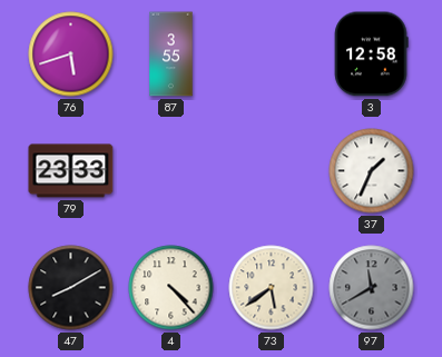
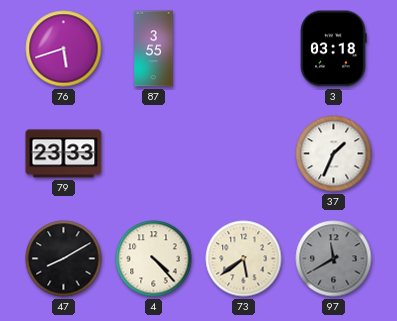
3: 12:58 -> 03:18 (333, 49)
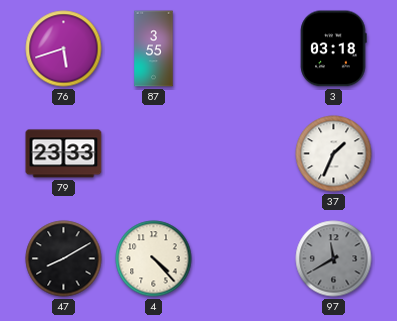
73: 5:39 -> none (244, 259)
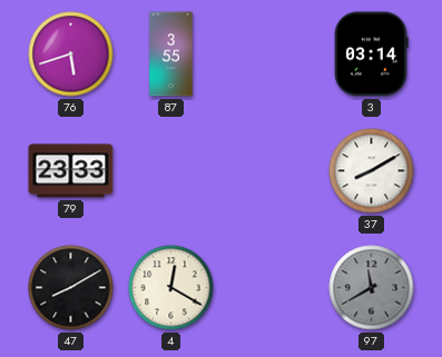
3: 03:18 -> 03:14 (371, 54)
37: 1:34 -> 8:10 (372, 171)
4: 4:23 -> 12:20 (171, 288)
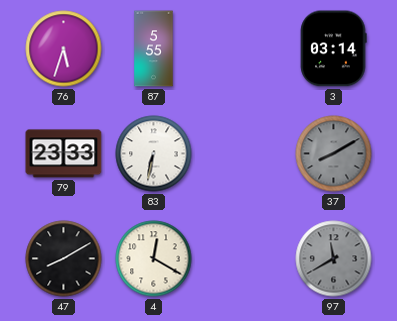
76: 5:42 -> 5:33 (64, 49)
87: 3:55 -> 5:55 (154, 49)
83: none -> 6:32 (154, 154)
37 dial: white -> grey (334, 154)
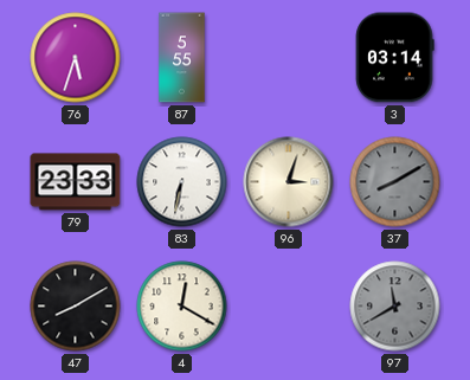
96: none -> 3:03 (289, 182)
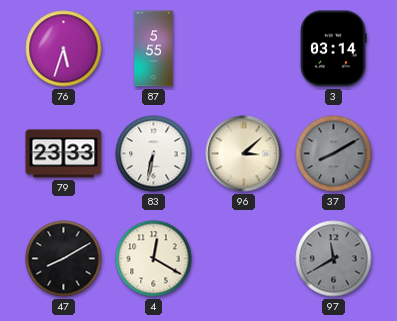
96: 3:03 -> 3:08 (244, 154)
